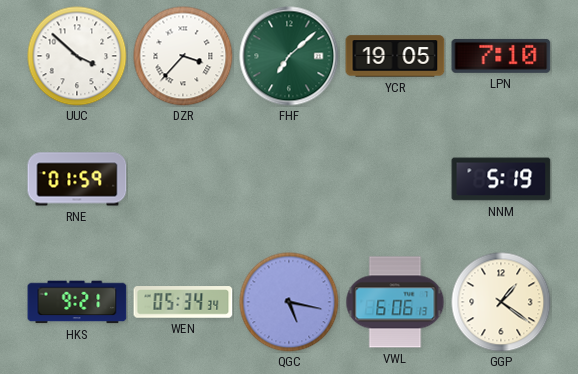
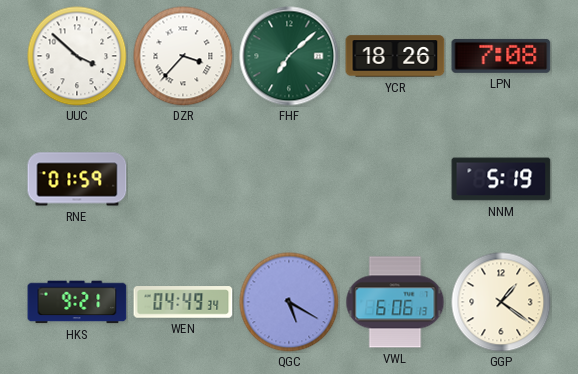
YCR: 19:05 -> 18:26 (395, 56)
LPN: 7:10 -> 7:08 (501, 56)
WEN: 05:34 -> 04:49 (183, 302)
QGC: 5:17 -> 5:20 (289, 302)
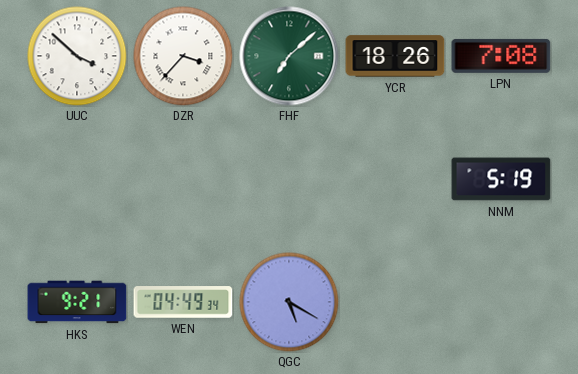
RNE: 01:59 -> none (77, 179)
VWL: 6:06 -> none (395, 302)
GGP: 1:21 -> none (501, 302)
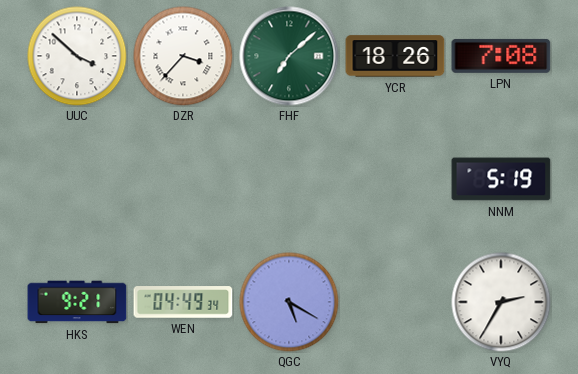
VYQ: none -> 2:35 (501, 302)
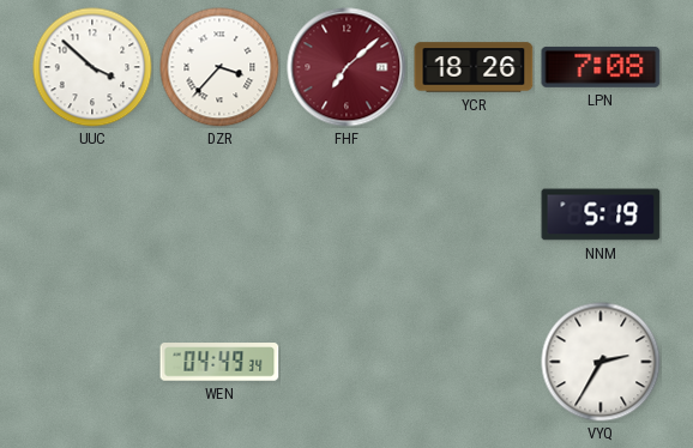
FHF dial: green -> burgundy (346, 67)
HKS: 9:21 -> none (77, 302)
QGC: 5:20 -> none (289, 302)
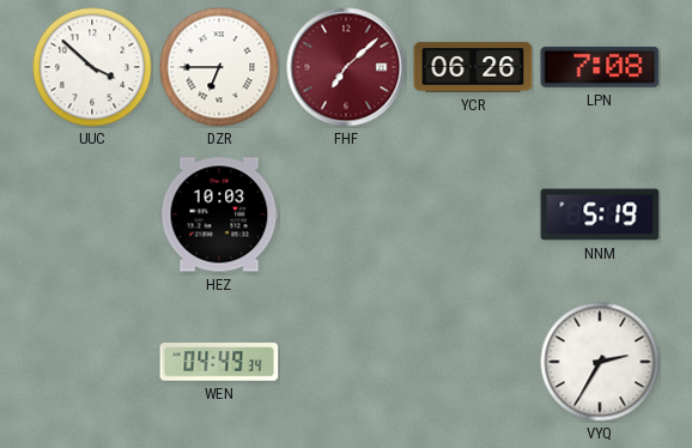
DZR: 3:37 -> 6:45 (219, 67)
YCR: 18:26 -> 06:26 (473, 67)
HEZ: none -> 10:03 (219, 214)
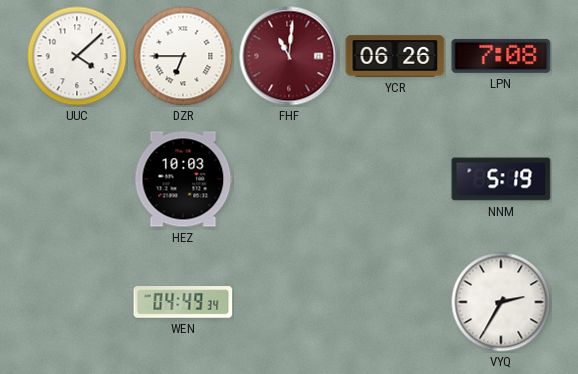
UUC: 3:52 -> 4:08 (77, 56)
FHF: 7:08 -> 11:01 (289, 56)
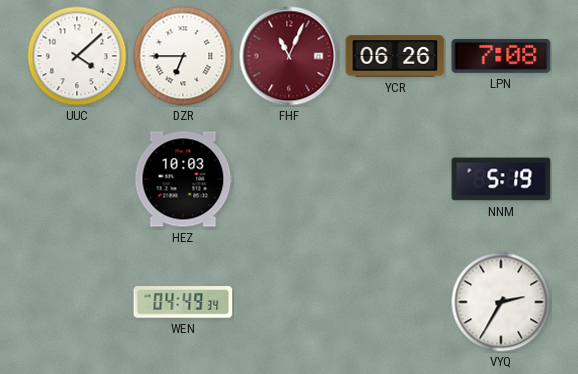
FHF: 11:01 -> 11:04 (289, 56)
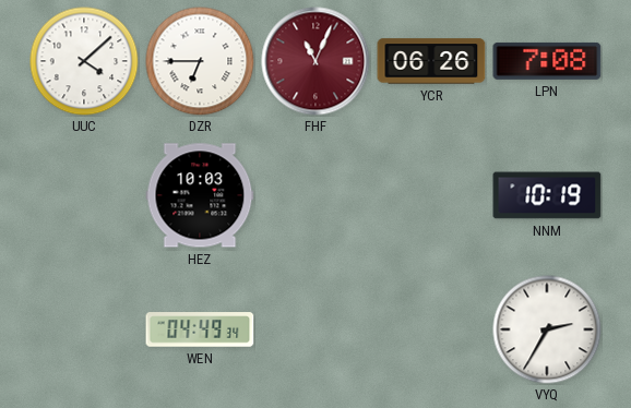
NNM: 5:19 -> 10:19 (547, 195)
